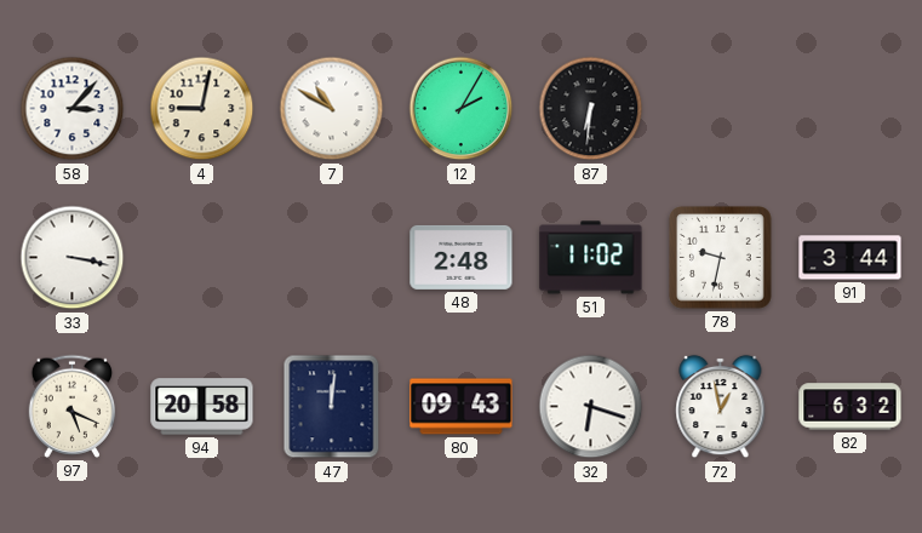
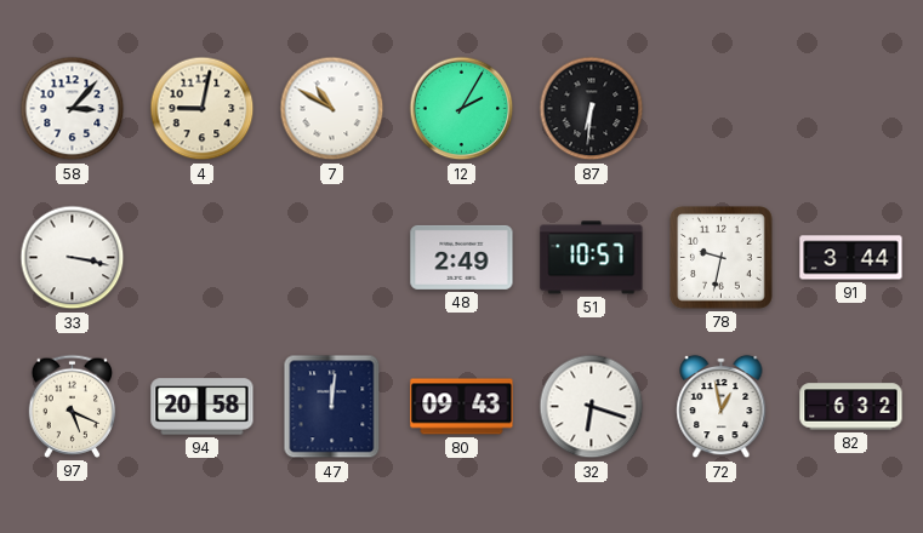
48: 2:48 -> 2:49 (462, 257)
51: 11:02 -> 10:57 (592, 258)
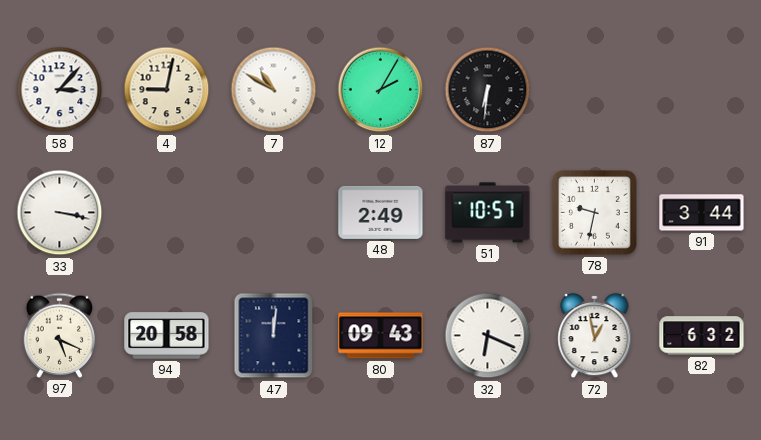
32: 6:18 -> 6:19 (488, 336)
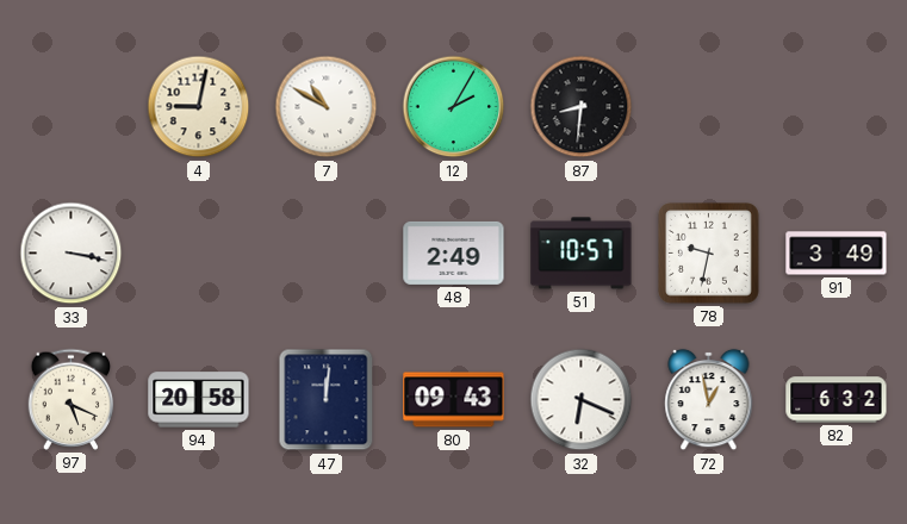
58: 3:07 -> none (60, 90)
87: 6:31 -> 8:31 (582, 107)
91: 3:44 -> 3:49 (837, 254)
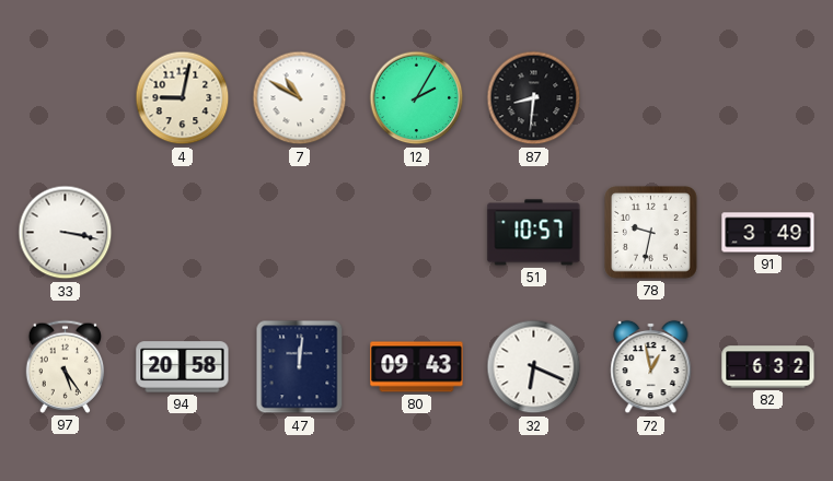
48: 2:49 -> none (454, 252)
97: 5:19 -> 5:24 (66, 366)
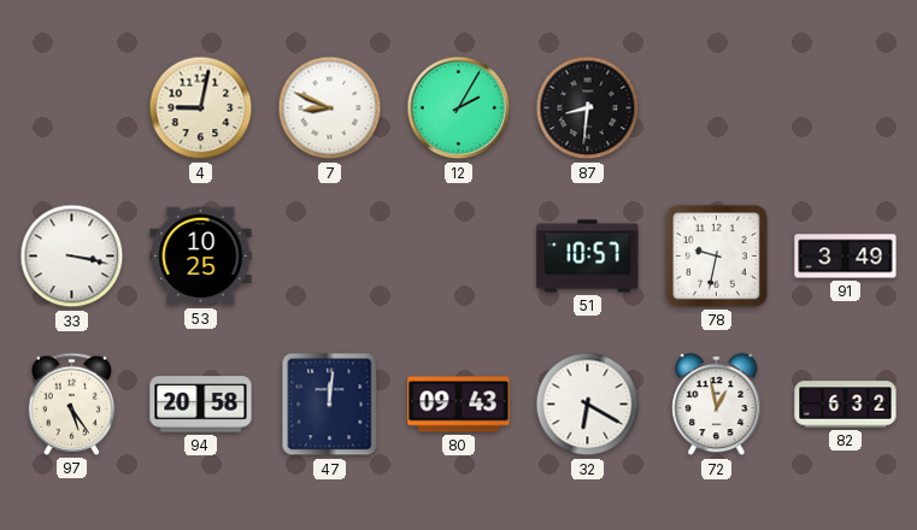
7: 10:50 -> 8:49 (330, 108)
53: none -> 10:25 (201, 257)
32: 6:19 -> 6:20 (588, 405)
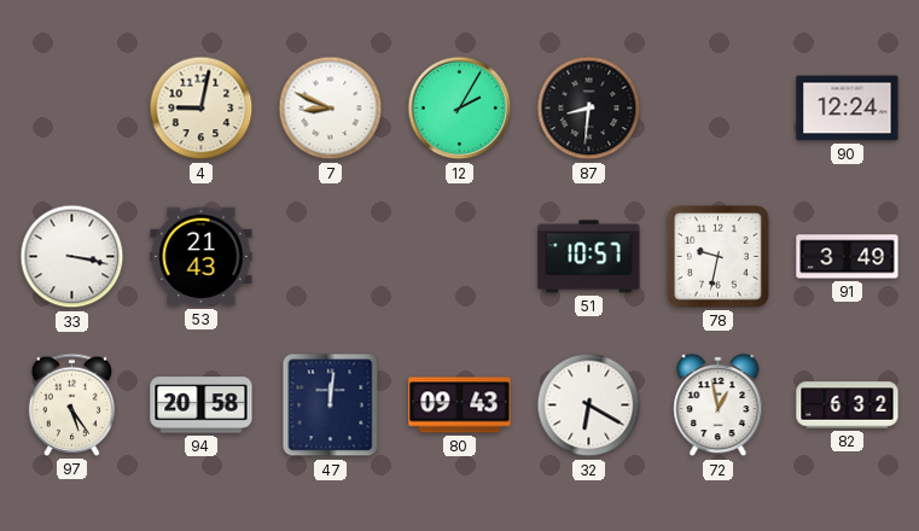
90: none -> 12:24 (848, 109)
53: 10:25 -> 21:43 (202, 257)
